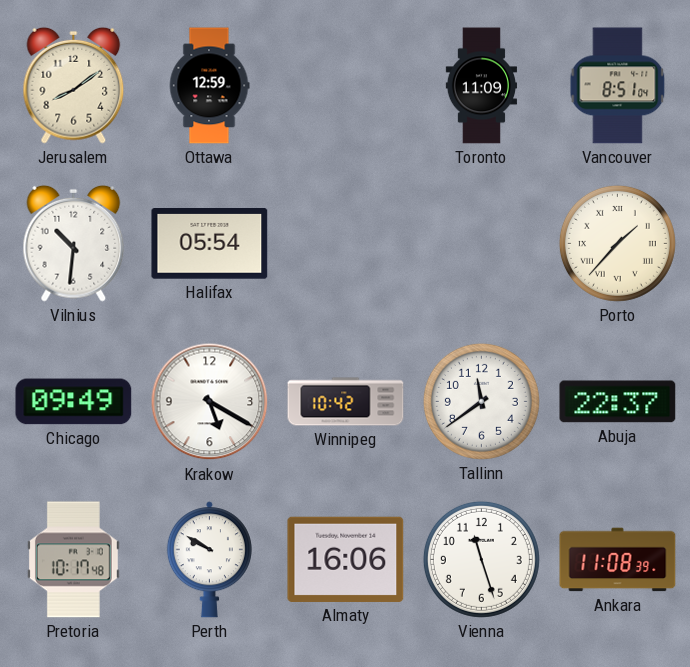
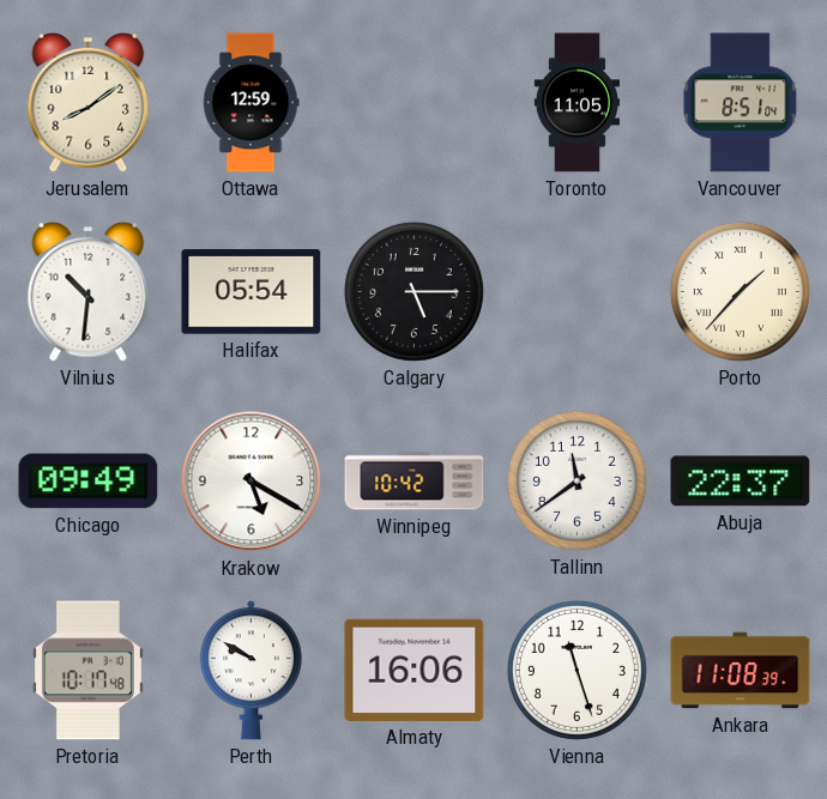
Toronto: 11:09 -> 11:05 (577, 103)
Calgary: none -> 5:15 (413, 291)
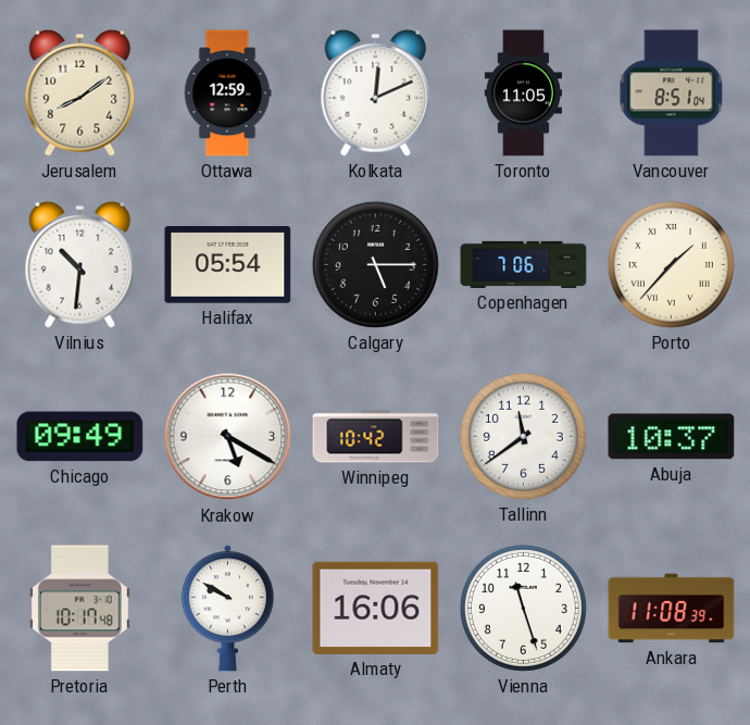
Kolkata: none -> 12:11 (376, 92)
Copenhagen: none -> 7:06 (524, 264)
Abuja: 22:37 -> 10:37 (672, 437)
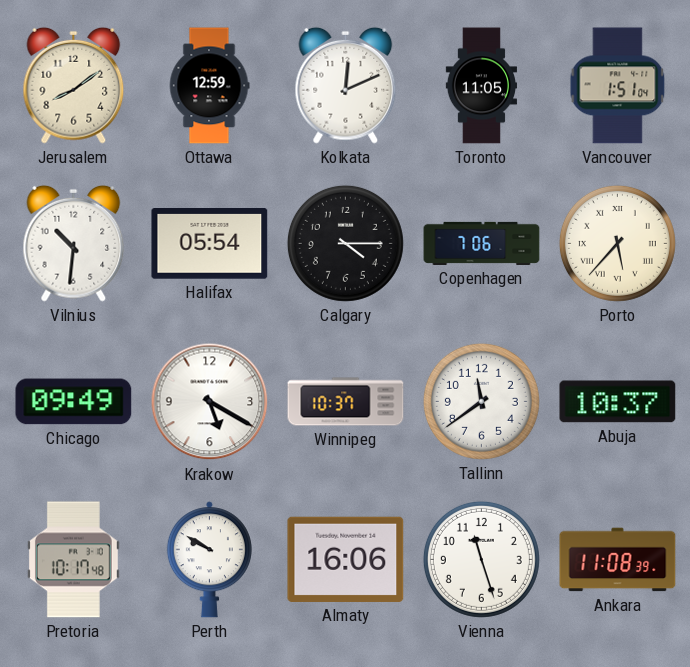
Vancouver: 8:51 -> 1:51 (618, 86)
Calgary: 5:15 -> 4:15 (345, 243)
Porto: 1:37 -> 5:37 (617, 243)
Winnipeg: 10:42 -> 10:37 (346, 402)
